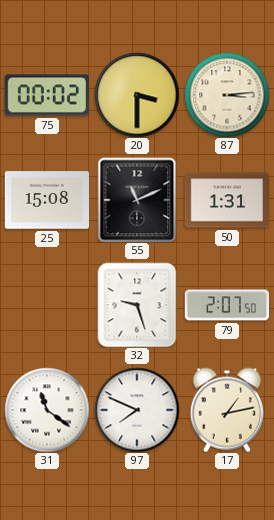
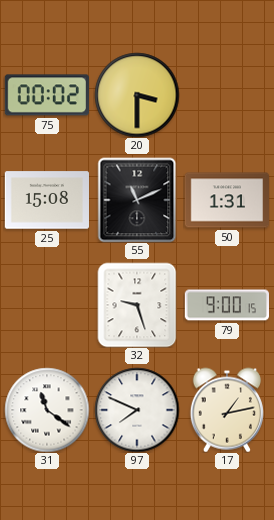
87: 3:14 -> none (227, 95)
79: 2:07 -> 9:00 (226, 305)
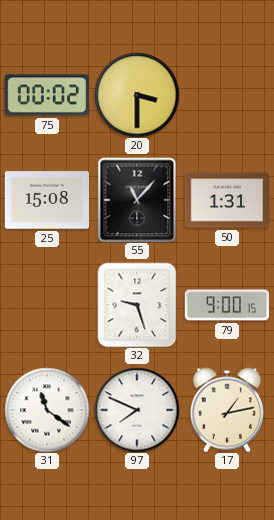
55: 11:11 -> 11:07 (137, 200)
